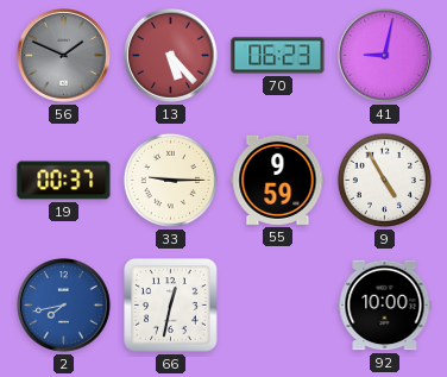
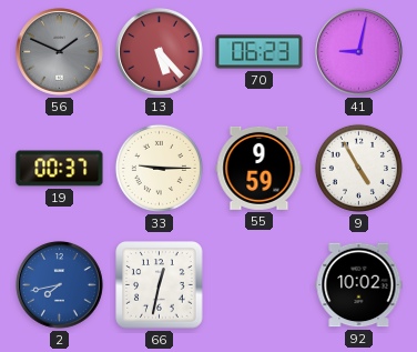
92: 10:00 -> 10:02 (359, 285)
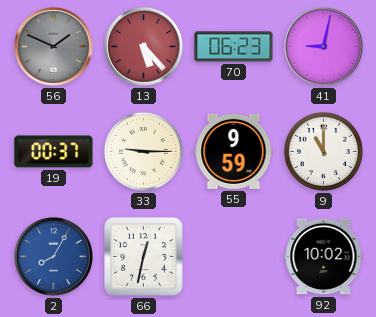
9: 4:55 -> 11:00 (323, 151)
2: 7:43 -> 8:05 (54, 257)
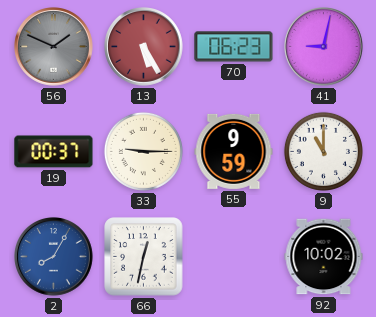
13: 5:23 -> 5:25 (144, 47)
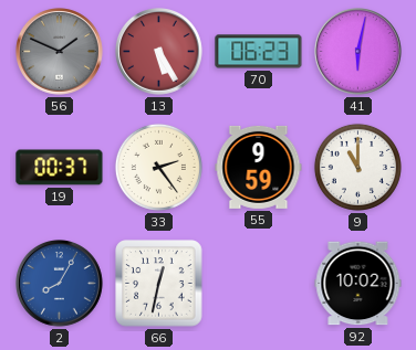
41: 9:02 -> 6:02 (358, 52)
33: 9:15 -> 2:24 (158, 167)
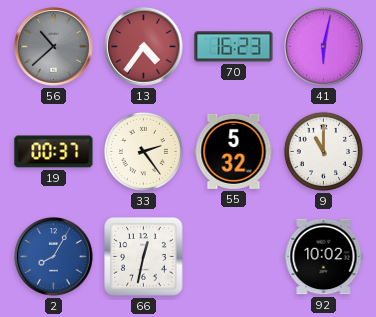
56: 1:49 -> 10:38 (54, 47)
13: 5:25 -> 4:36 (144, 47)
70: 06:23 -> 16:23 (234, 47)
55: 9:59 -> 5:32 (234, 151)
